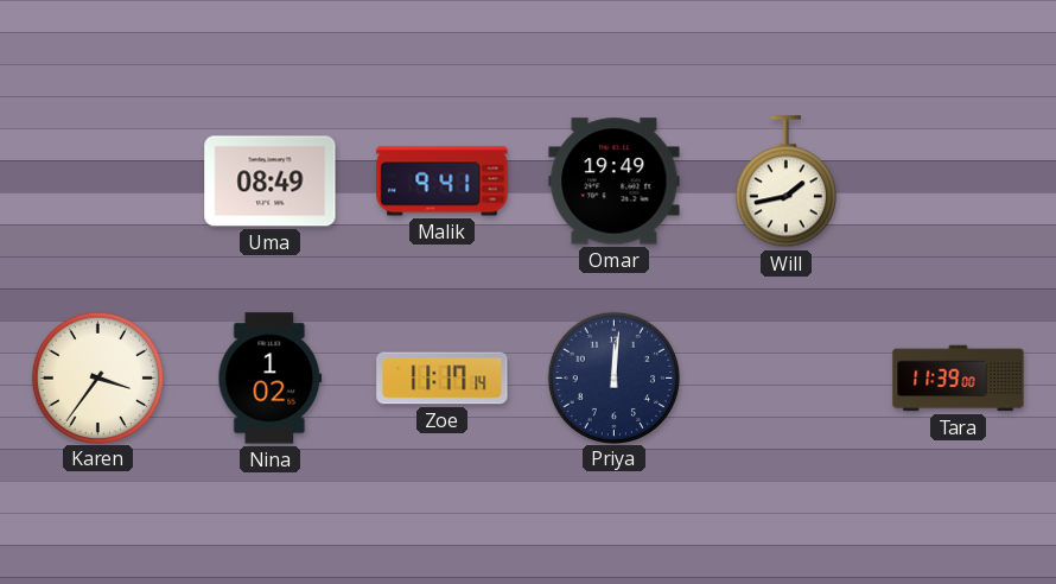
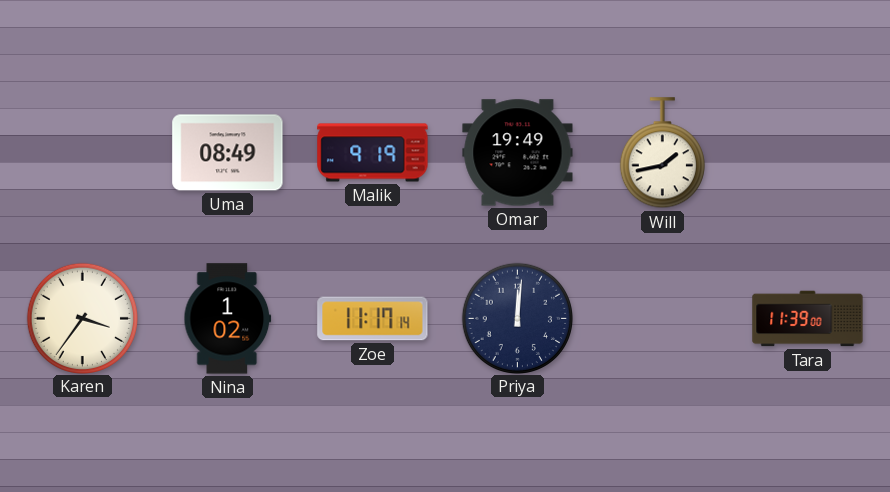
Malik: 9:41 -> 9:19 (373, 153)
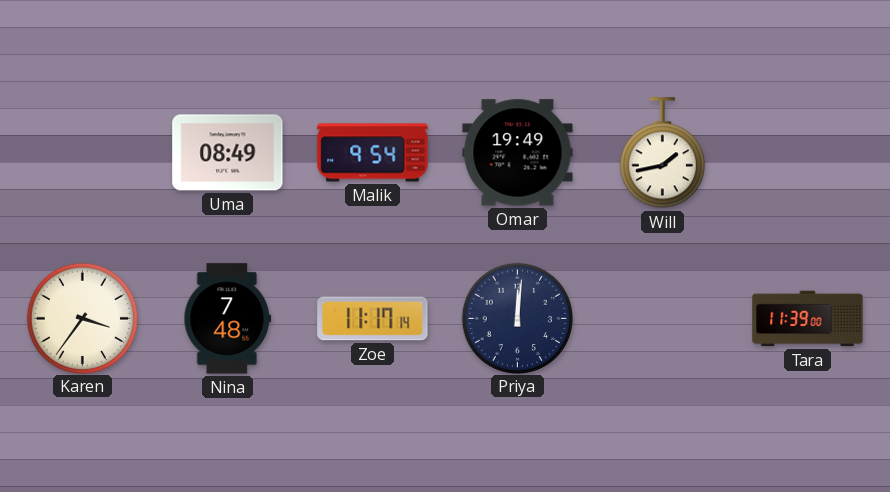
Malik: 9:19 -> 9:54 (373, 153)
Nina: 1:02 -> 7:48 (228, 319)
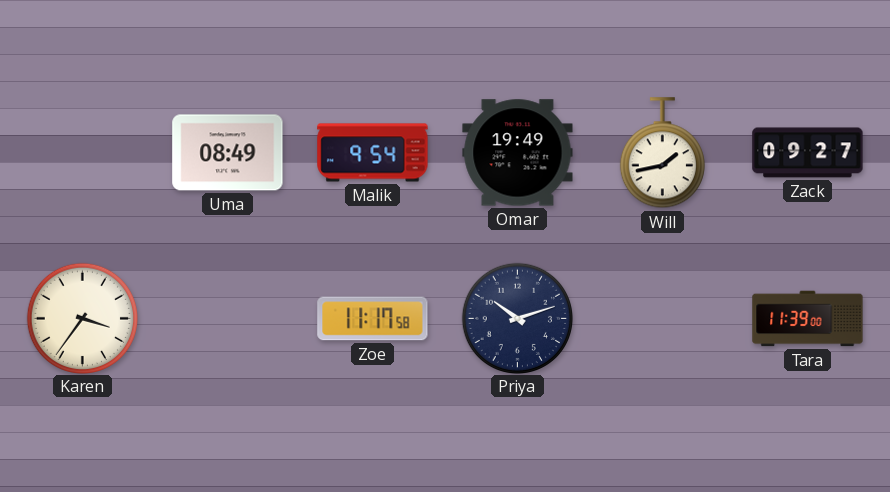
Zack: none -> 09:27 (808, 153)
Nina: 7:48 -> none (228, 319)
Zoe: 11:17:14 -> 11:17:58 (373, 319)
Priya: 12:01 -> 10:12 (517, 318)
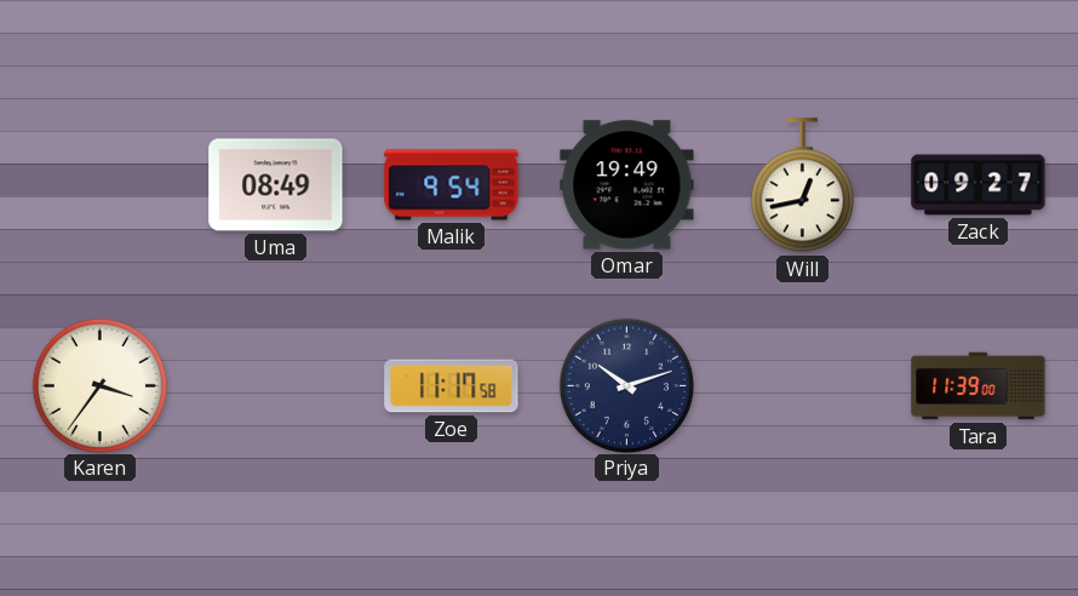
Will: 1:43 -> 12:43 (802, 185)
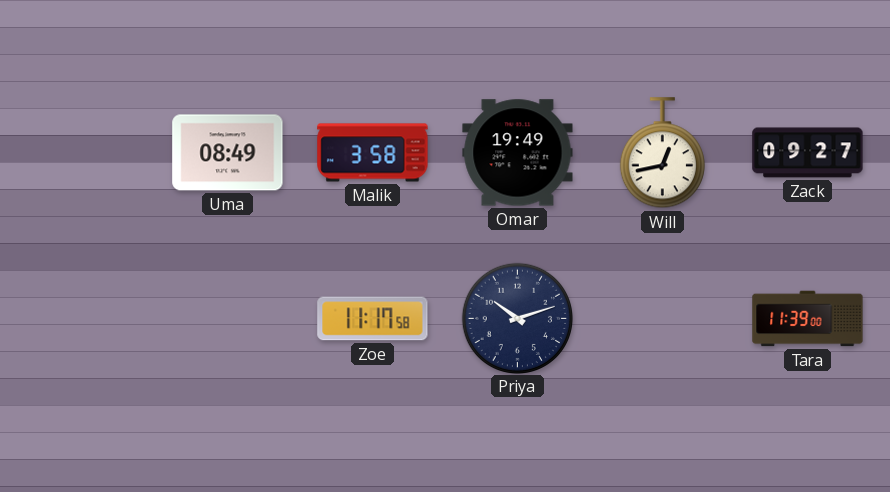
Malik: 9:54 -> 3:58 (373, 153)
Karen: 3:36 -> none (99, 385)
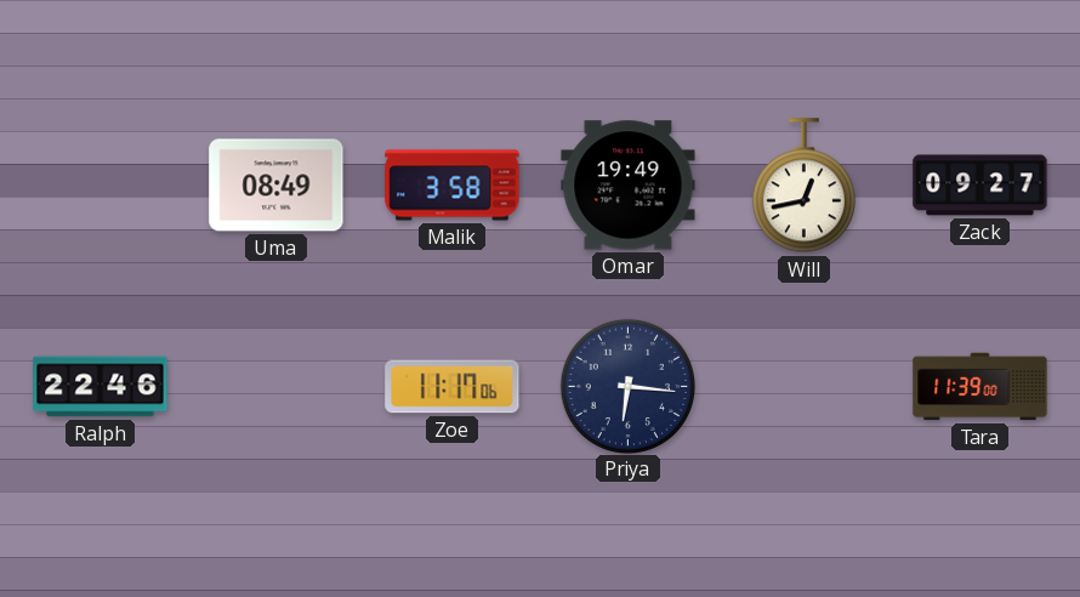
Ralph: none -> 22:46 (101, 387)
Zoe: 11:17:58 -> 11:17:06 (453, 387)
Priya: 10:12 -> 6:16 (627, 386)
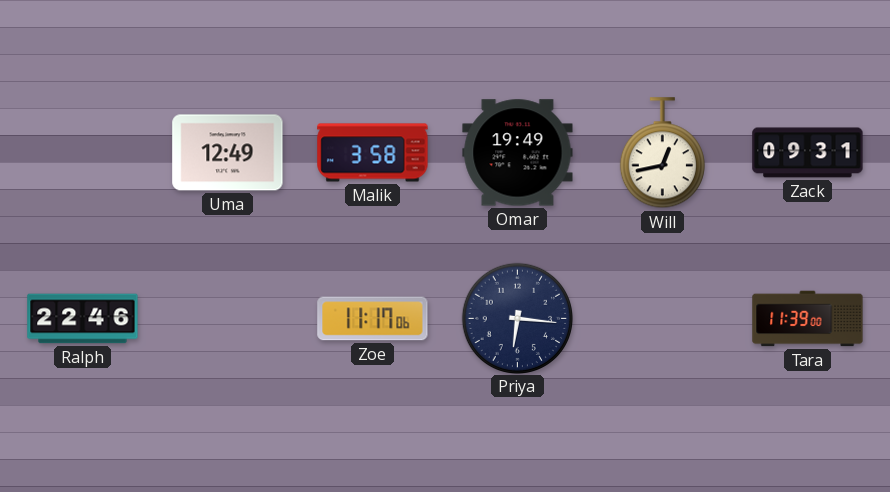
Uma: 08:49 -> 12:49 (228, 153)
Zack: 09:27 -> 09:31 (808, 153)
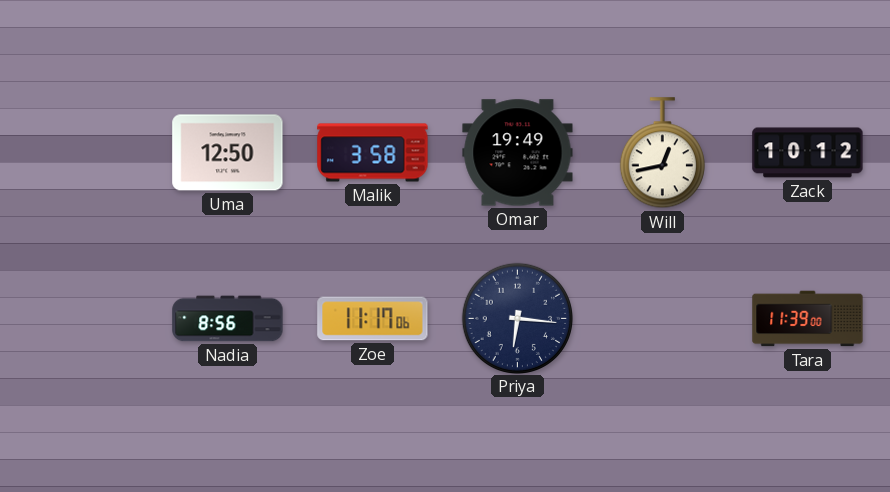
Uma: 12:49 -> 12:50 (228, 153)
Zack: 09:31 -> 10:12 (808, 153)
Ralph: 22:46 -> none (83, 319)
Nadia: none -> 8:56 (228, 319)
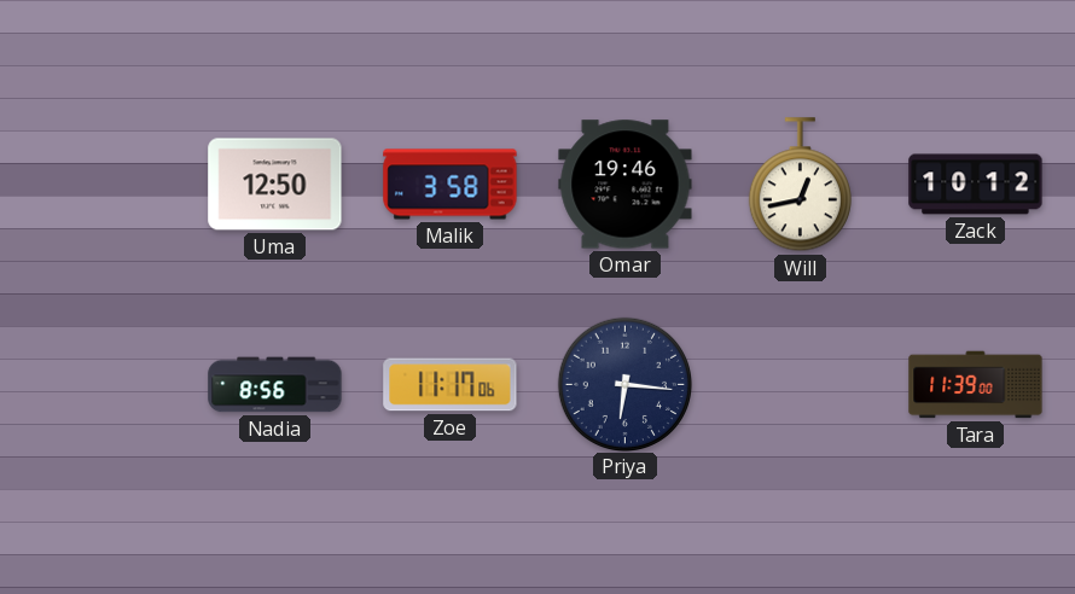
Omar: 19:49 -> 19:46 (626, 185)
